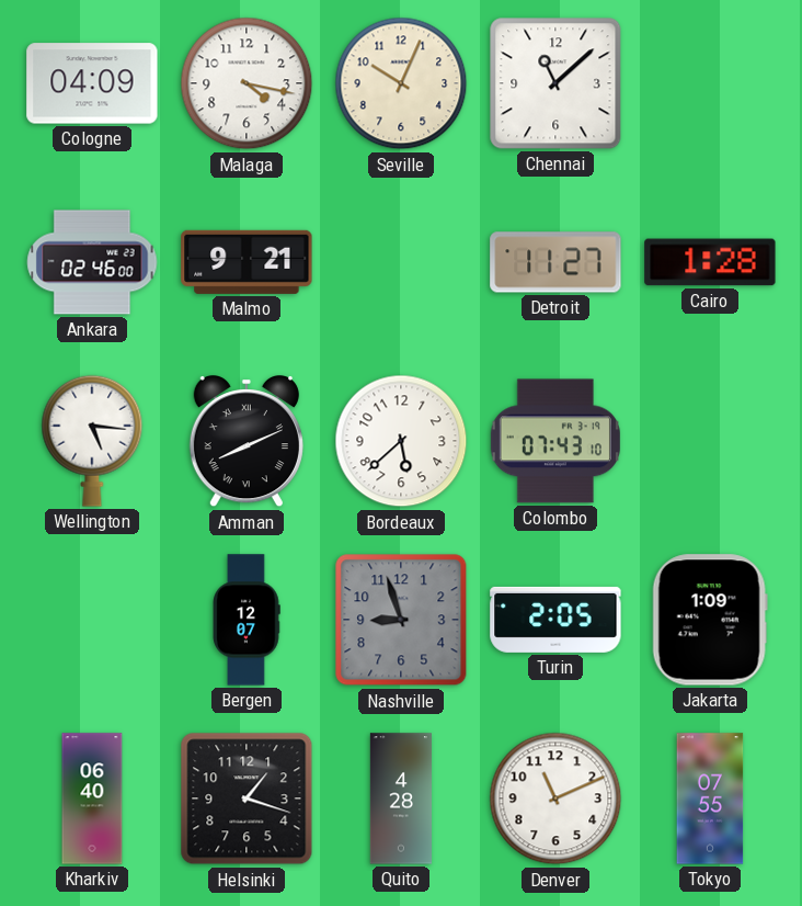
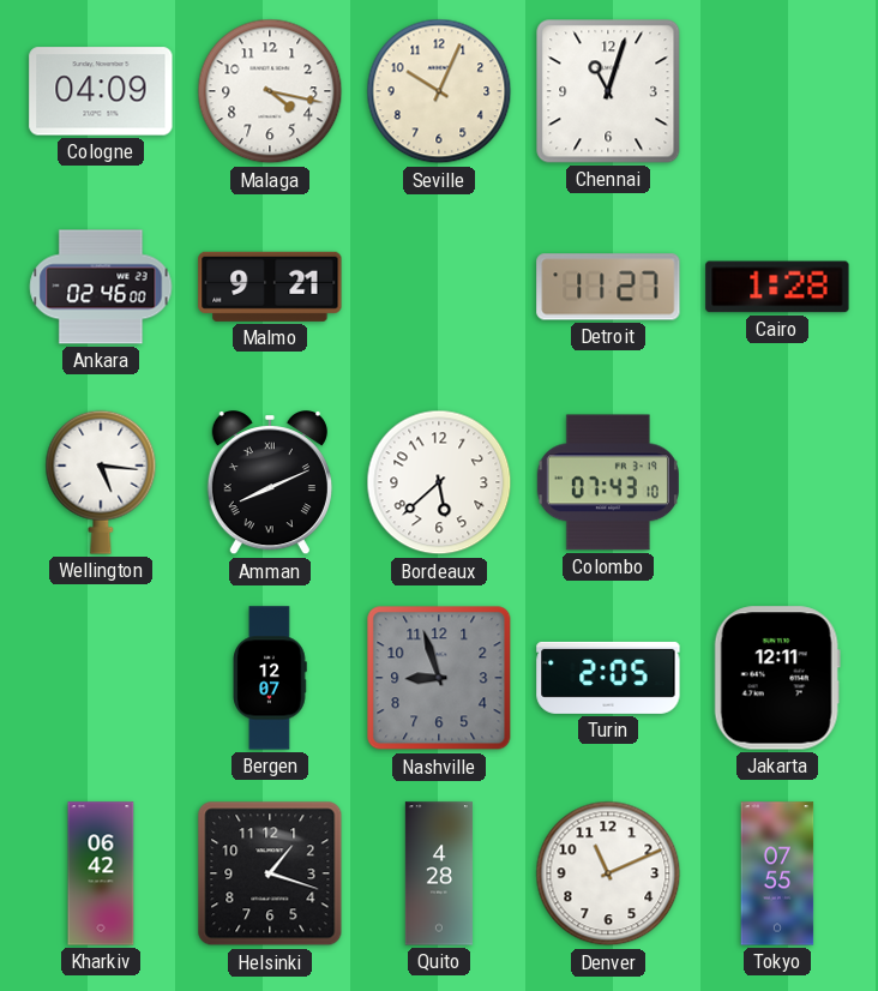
Chennai: 11:08 -> 11:03 (608, 91)
Jakarta: 1:09 -> 12:11 (777, 678)
Kharkiv: 06:40 -> 06:42 (101, 873)
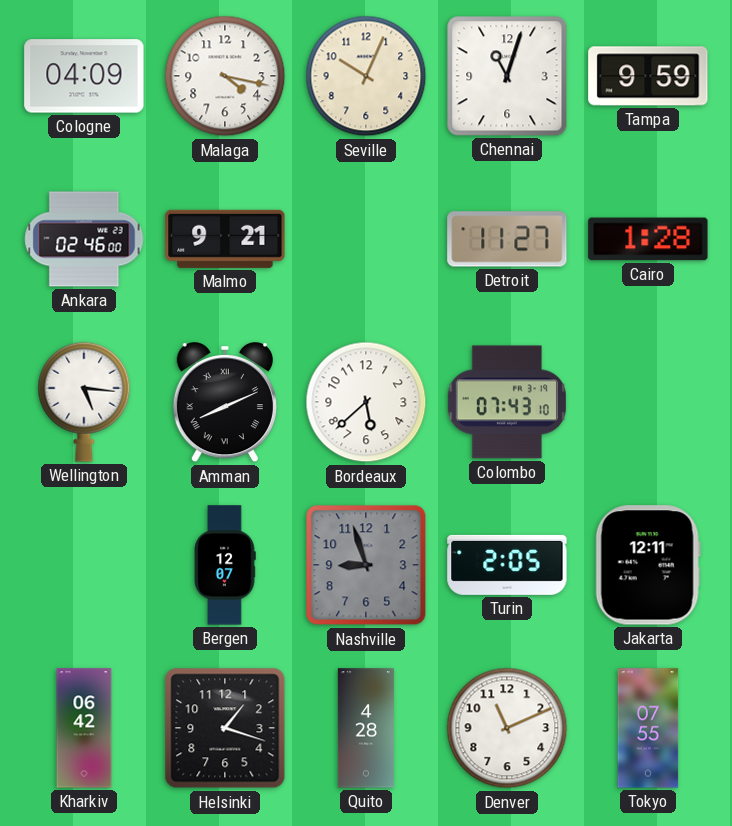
Tampa: none -> 9:59 (648, 76)
